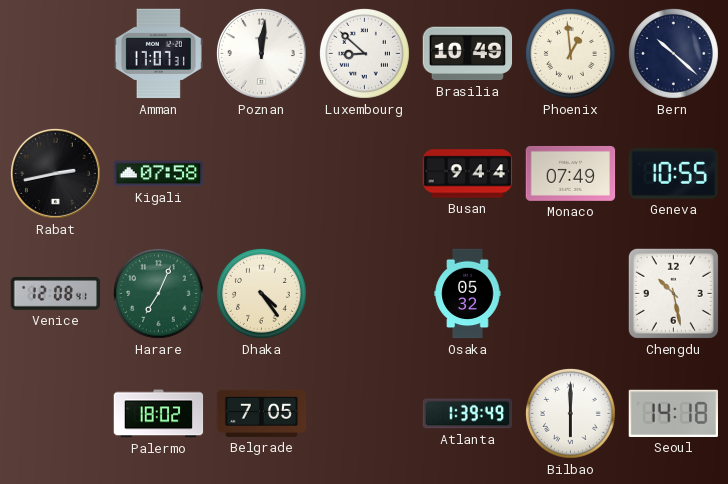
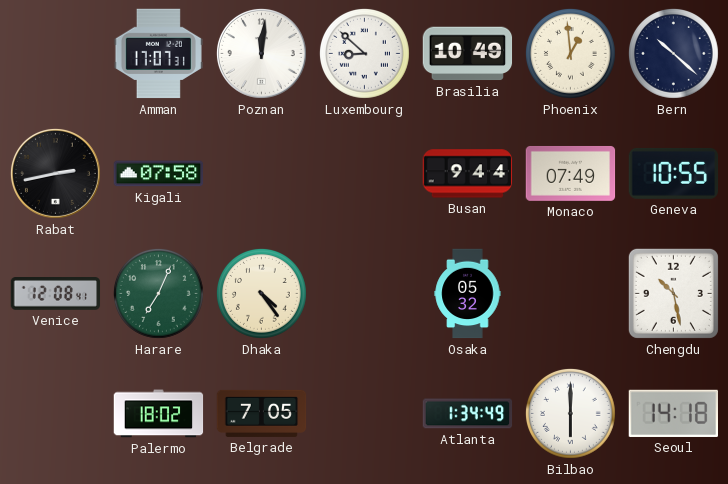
Atlanta: 1:39 -> 1:34 (468, 414)
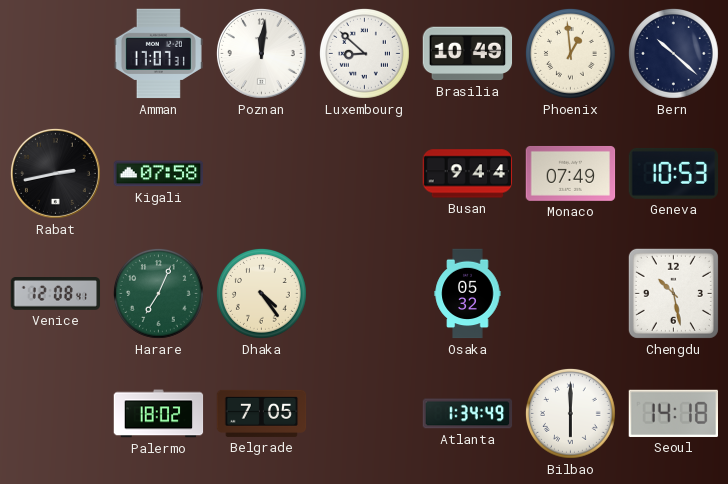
Geneva: 10:55 -> 10:53 (674, 173)
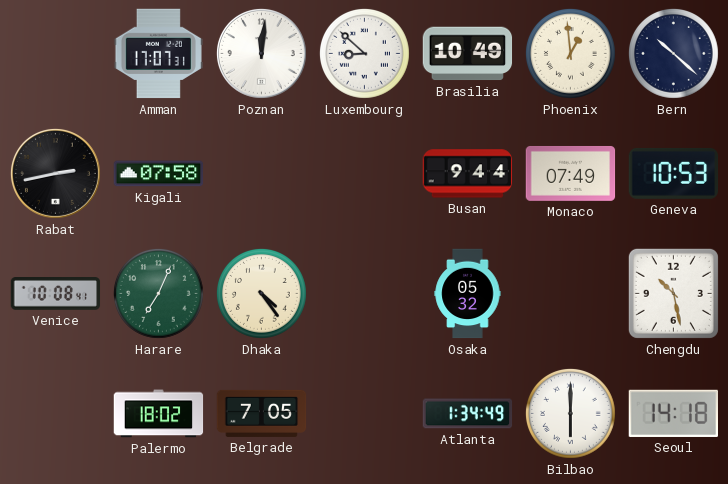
Venice: 12:08 -> 10:08 (56, 294)
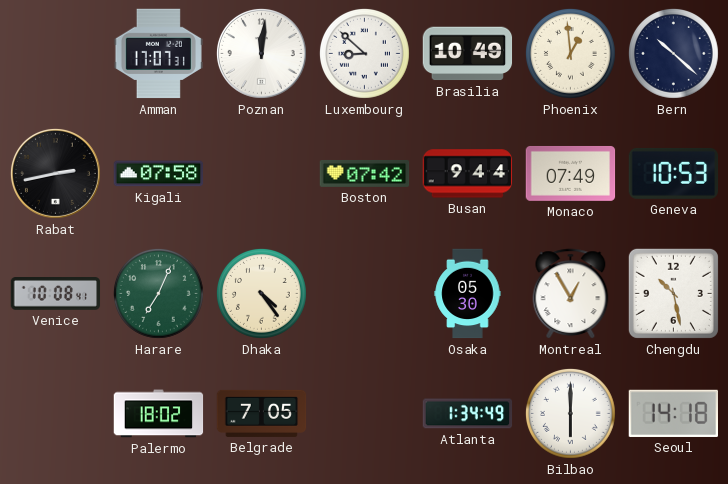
Boston: none -> 07:42 (365, 173)
Osaka: 05:32 -> 05:30 (468, 294)
Montreal: none -> 12:55 (571, 294)
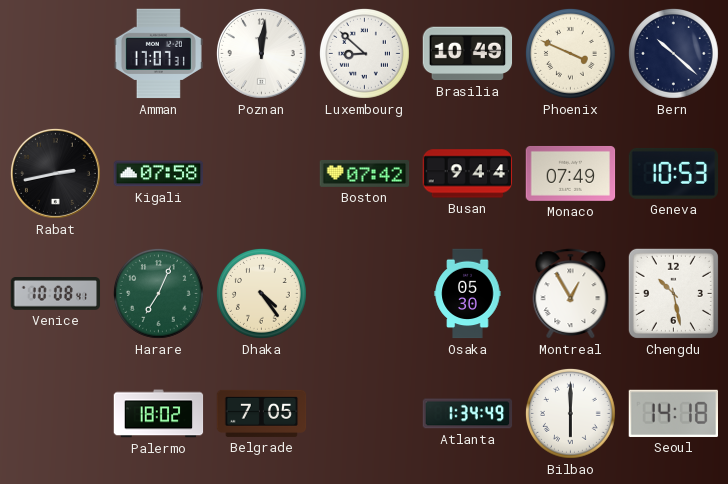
Phoenix: 12:59 -> 3:49 (570, 53)
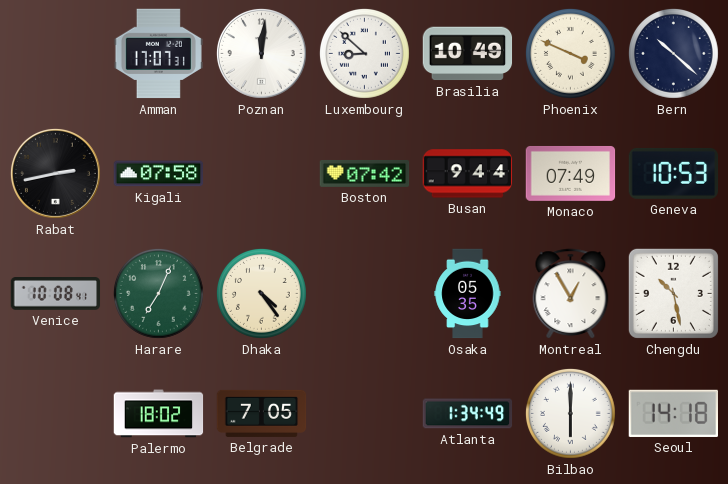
Osaka: 05:30 -> 05:35 (468, 294)
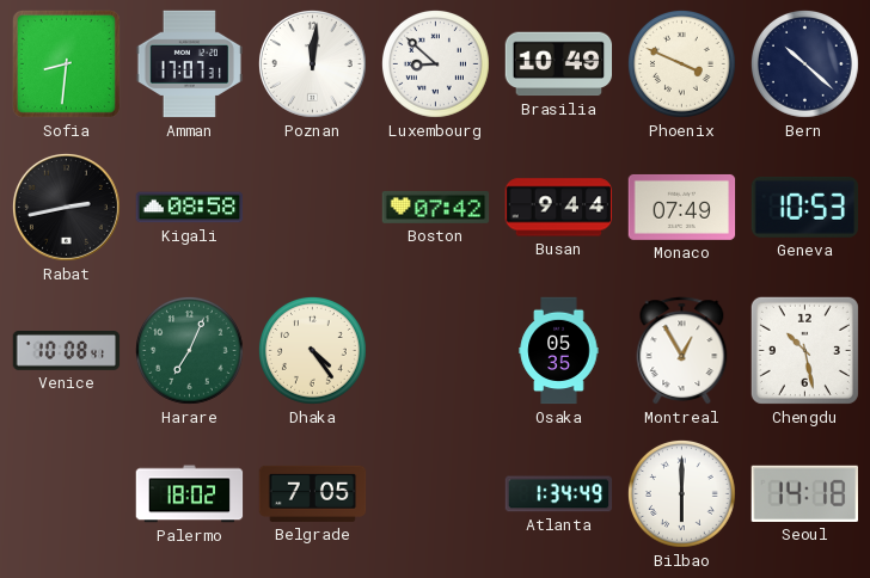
Sofia: none -> 8:31 (66, 63)
Kigali: 07:58 -> 08:58 (190, 208)
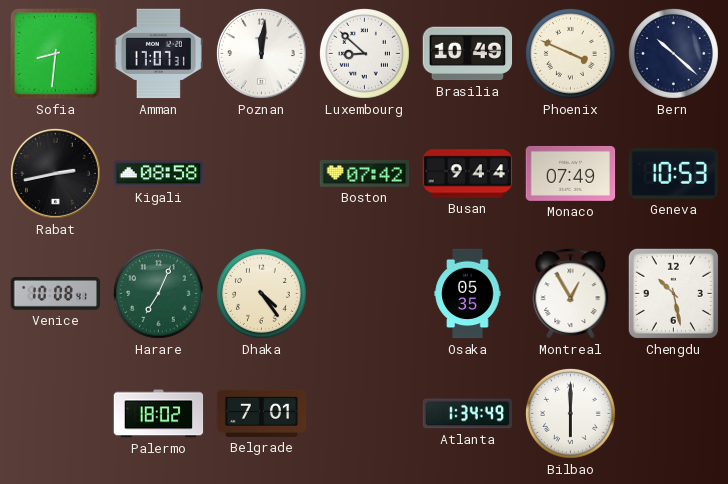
Belgrade: 7:05 -> 7:01 (262, 413)
Seoul: 14:18 -> none (804, 493)
